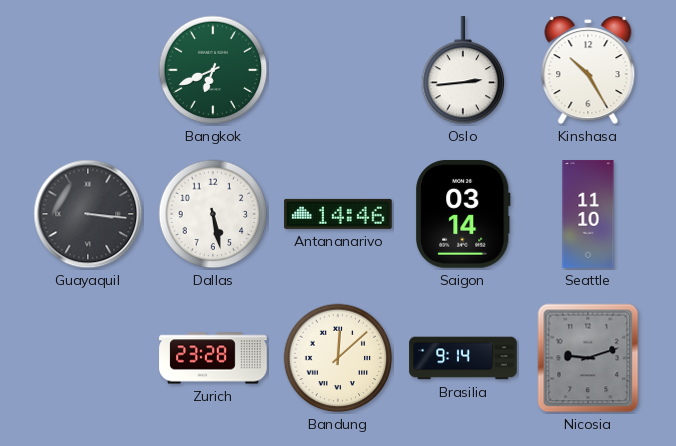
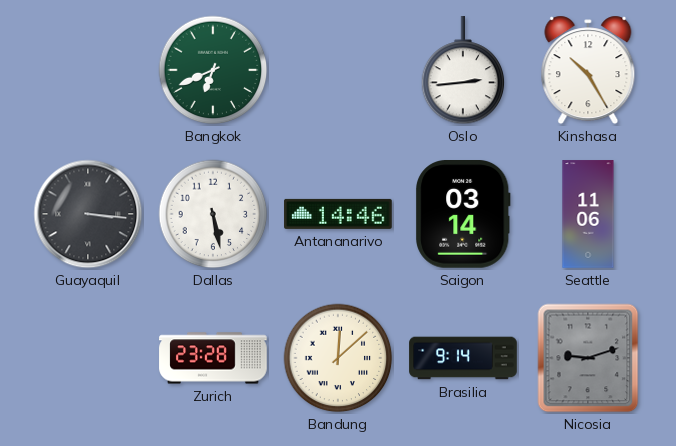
Seattle: 11:10 -> 11:06 (588, 214)
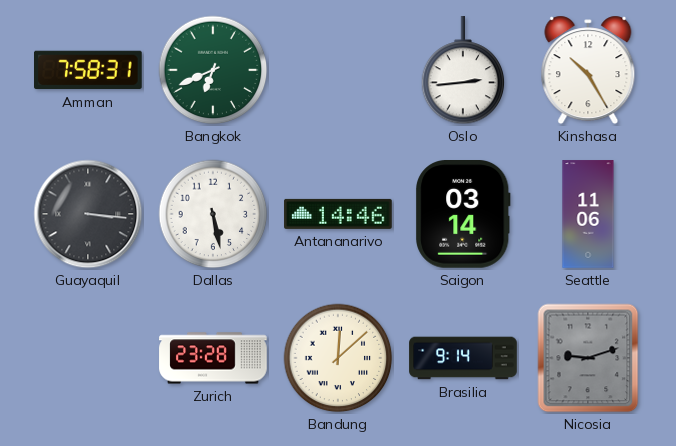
Amman: none -> 7:58 (88, 70)
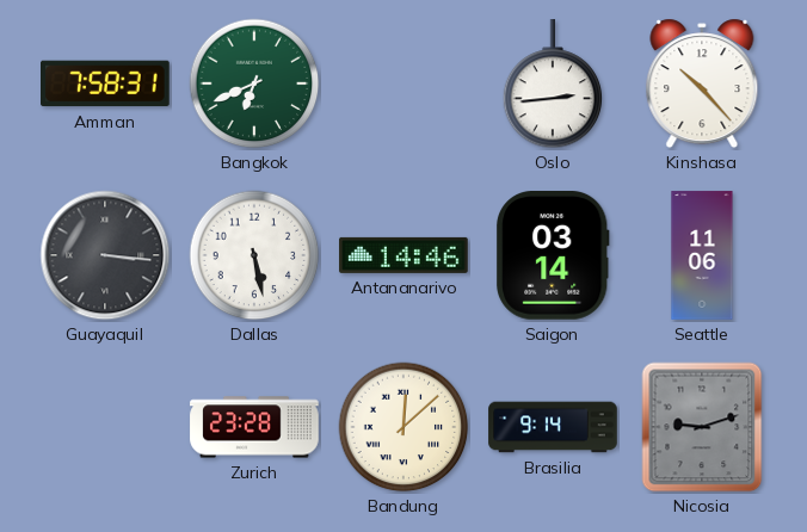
Kinshasa: 10:25 -> 10:23 (702, 83)
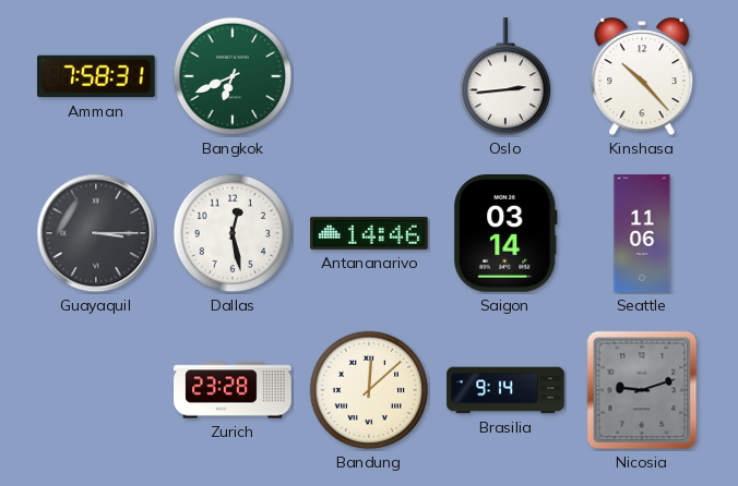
Guayaquil: 3:16 -> 3:15 (96, 233)
Dallas: 5:28 -> 12:28 (233, 233)
